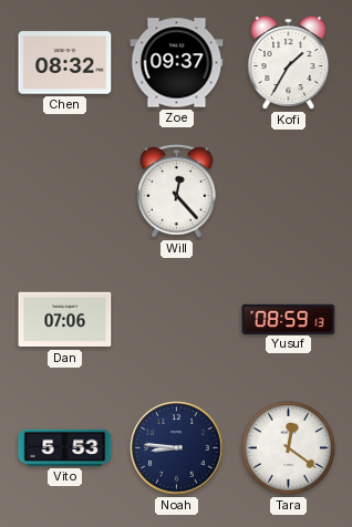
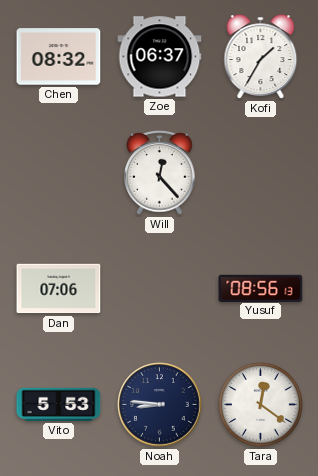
Zoe: 09:37 -> 06:37 (160, 57)
Yusuf: 08:59 -> 08:56 (261, 288)
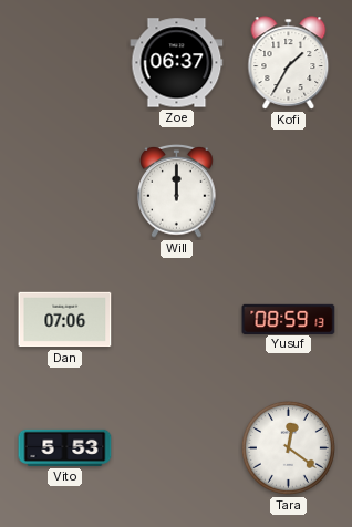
Chen: 08:32 -> none (59, 57)
Will: 12:23 -> 12:00 (177, 190)
Yusuf: 08:56 -> 08:59 (289, 319)
Noah: 8:46 -> none (160, 405)
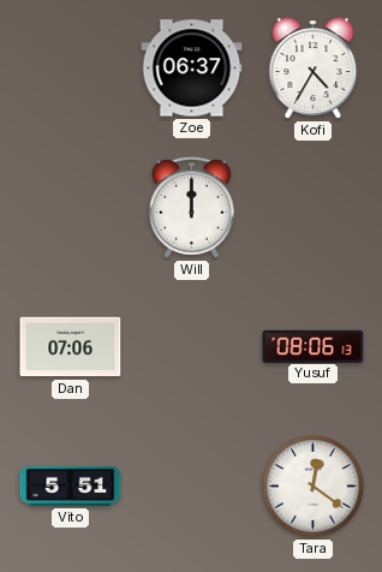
Kofi: 1:35 -> 4:35 (314, 68)
Yusuf: 08:59 -> 08:06 (314, 346)
Vito: 5:53 -> 5:51 (71, 485)
